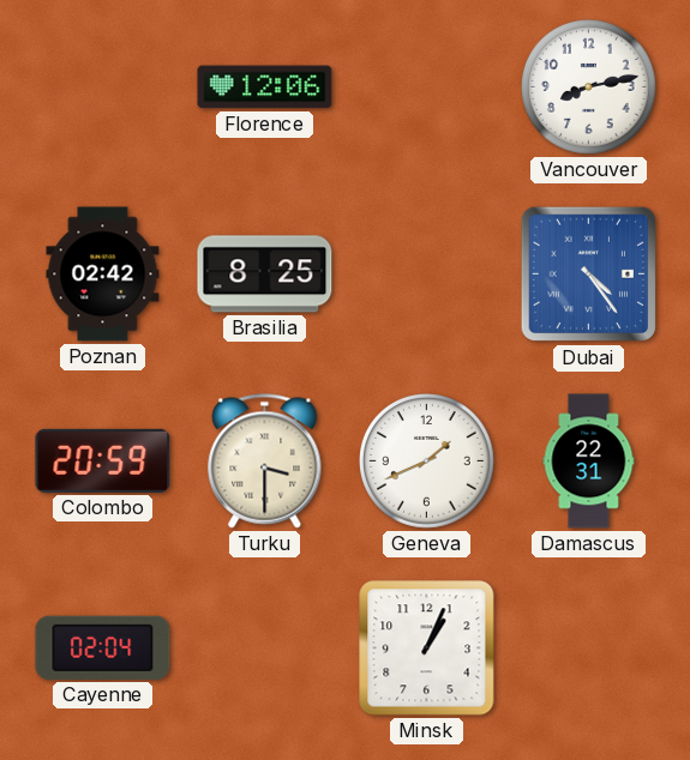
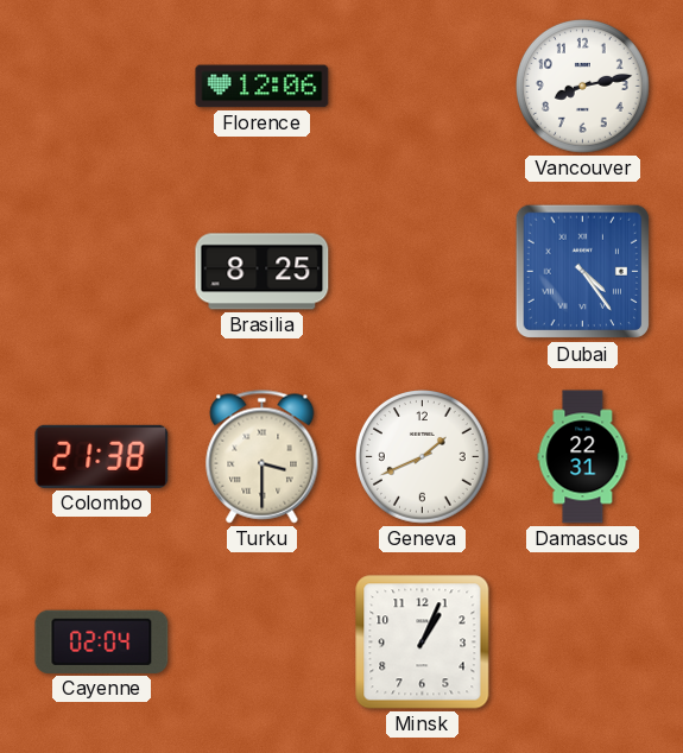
Poznan: 02:42 -> none (103, 275)
Colombo: 20:59 -> 21:38 (102, 456)
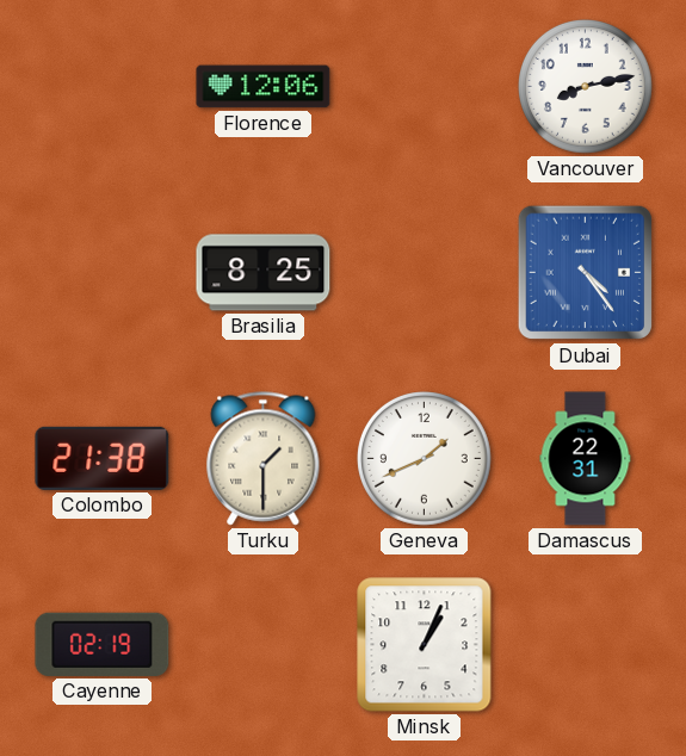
Turku: 3:30 -> 1:30 (264, 459)
Cayenne: 02:04 -> 02:19 (103, 644)
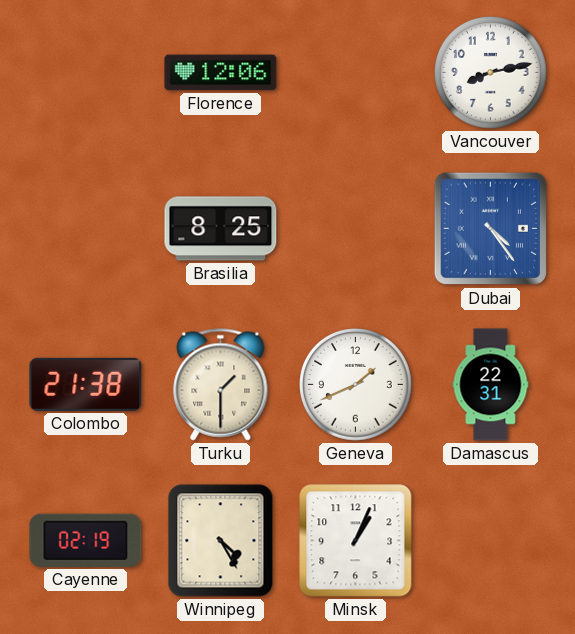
Winnipeg: none -> 4:25 (221, 541)
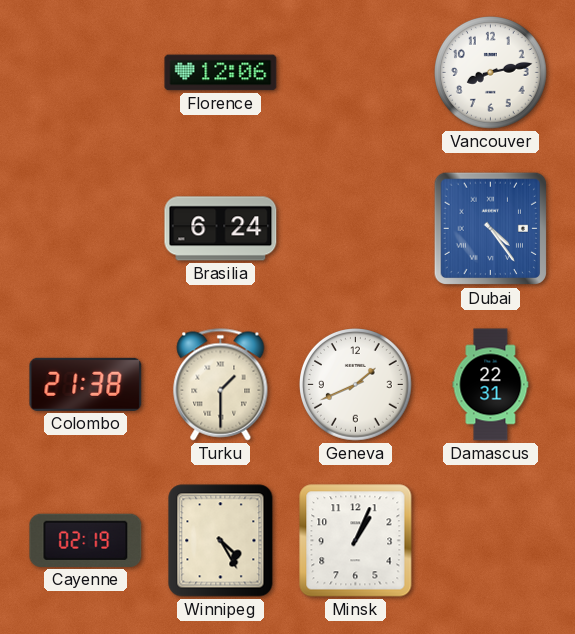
Brasilia: 8:25 -> 6:24 (221, 229)
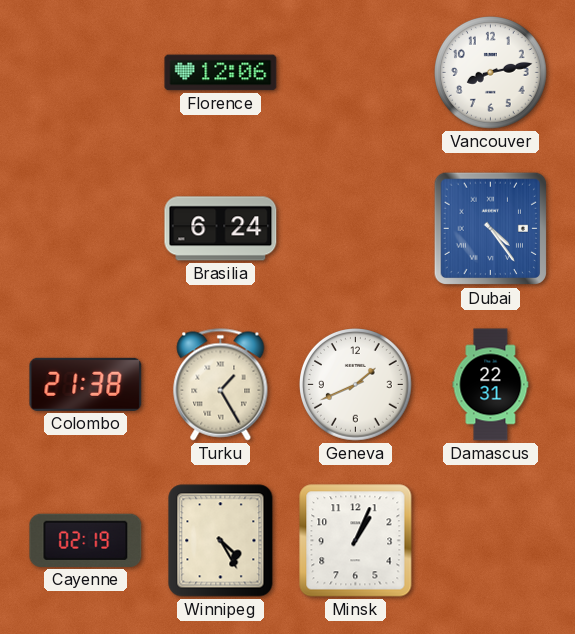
Turku: 1:30 -> 1:25 (221, 385)
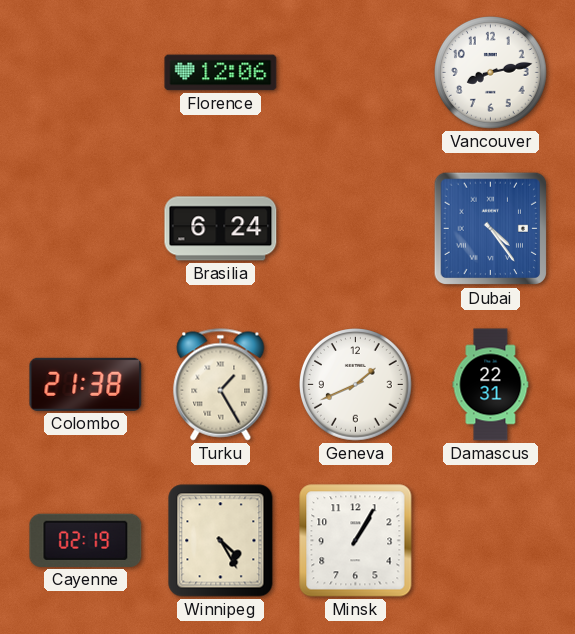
Minsk: 1:04 -> 1:05 (356, 541)
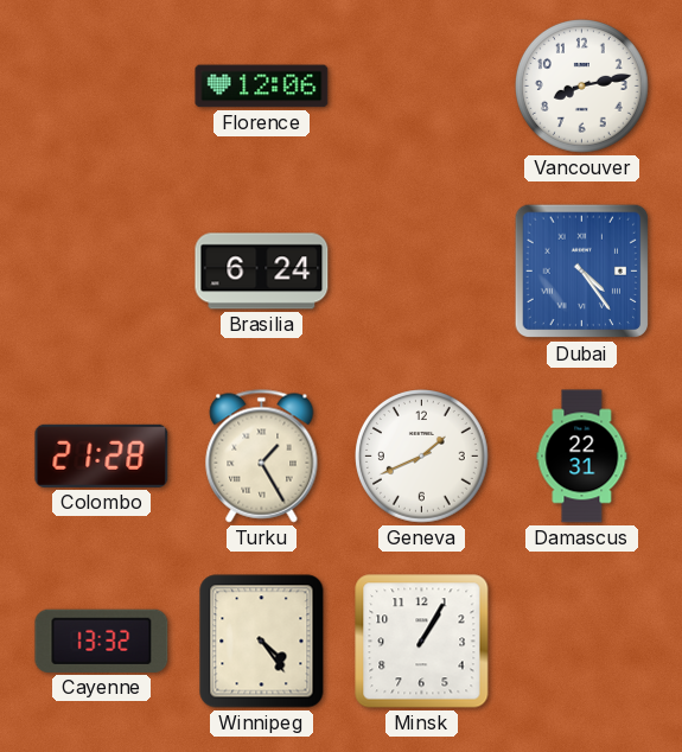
Colombo: 21:38 -> 21:28 (102, 455)
Cayenne: 02:19 -> 13:32 (102, 641)
Winnipeg: 4:25 -> 4:24 (262, 642)
